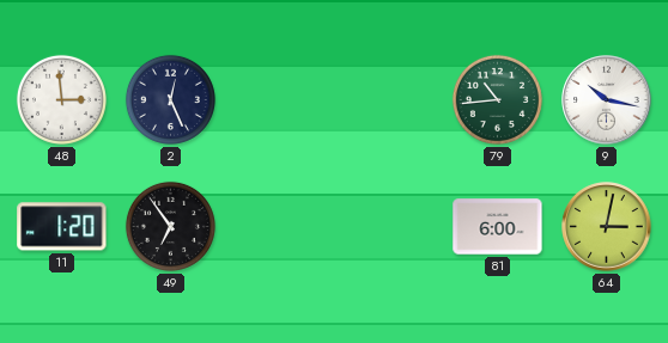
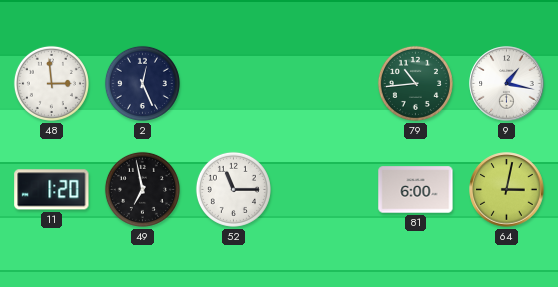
9: 10:17 -> 1:17 (507, 84)
49: 6:54 -> 6:58 (142, 189)
52: none -> 11:15 (233, 189)
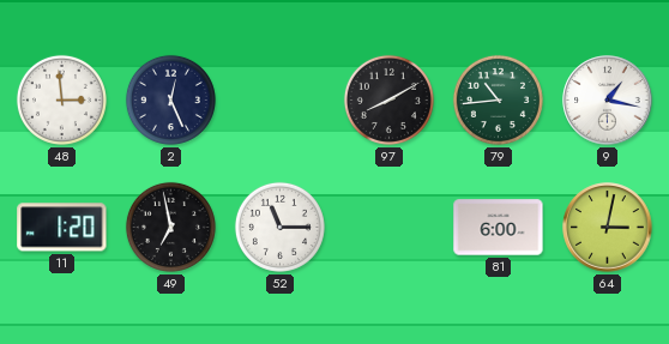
97: none -> 8:10 (388, 99)
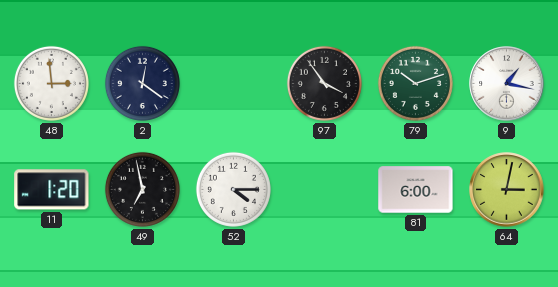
2: 12:26 -> 12:21 (142, 83)
97: 8:10 -> 3:54 (324, 83)
79: 10:44 -> 10:12 (415, 83)
52: 11:15 -> 4:15 (233, 189)
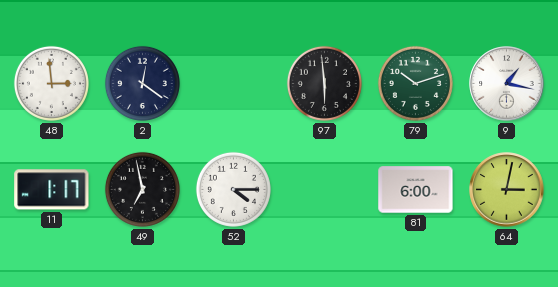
97: 3:54 -> 5:59 (324, 83)
11: 1:20 -> 1:17 (52, 190)
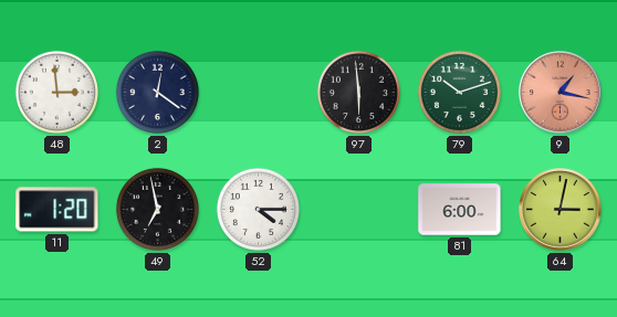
9 dial: white -> salmon (561, 93)
11: 1:17 -> 1:20 (57, 210)
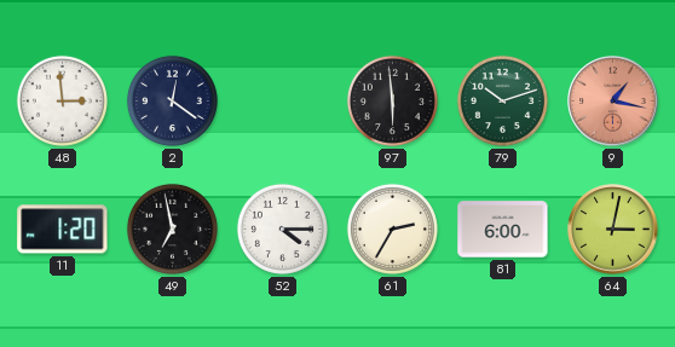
61: none -> 2:35 (392, 229)
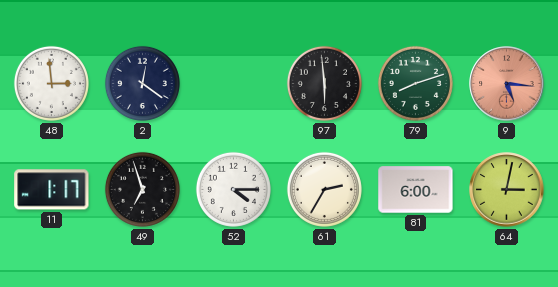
79: 10:12 -> 8:12 (415, 83)
9: 1:17 -> 5:16 (507, 84)
11: 1:20 -> 1:17 (52, 190)
49: 6:58 -> 6:57 (142, 189)
